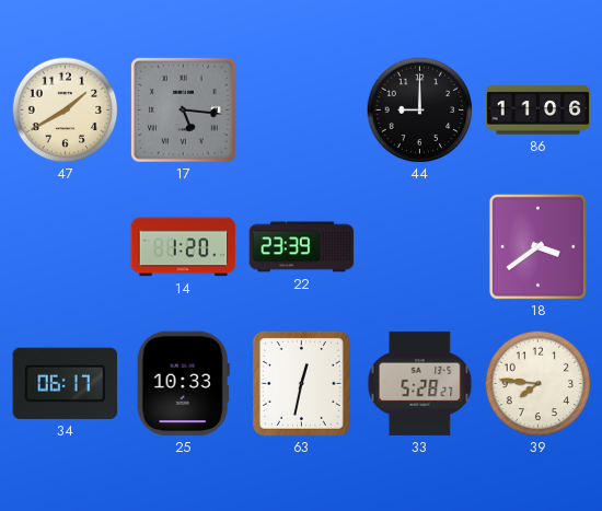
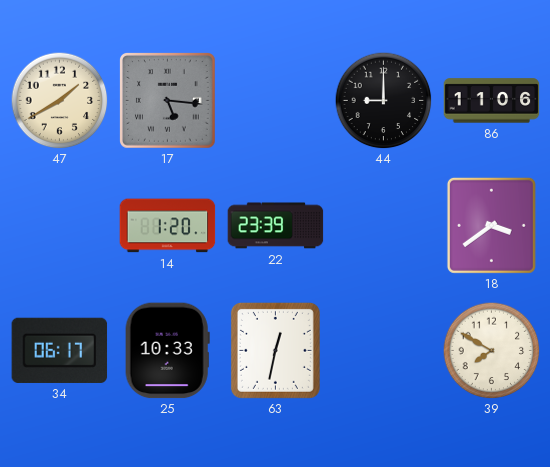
33: 5:28 -> none (420, 383)
39: 7:46 -> 7:50 (491, 350)
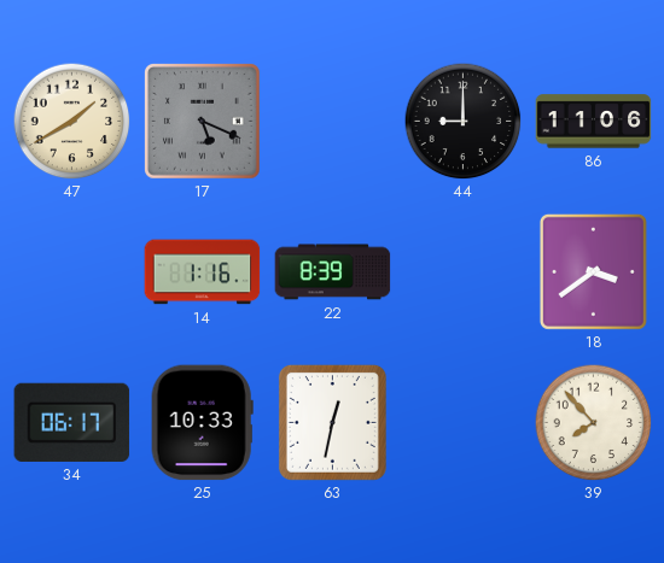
17: 5:16 -> 5:19 (203, 122)
14: 1:20 -> 1:16 (203, 272)
22: 23:39 -> 8:39 (333, 272)
39: 7:50 -> 7:53 (593, 422)
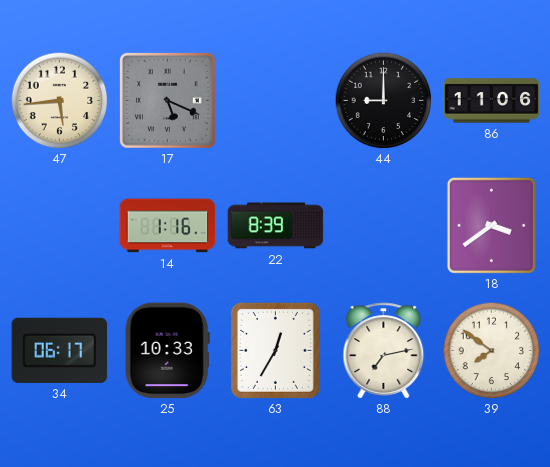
47: 1:40 -> 5:44 (59, 100)
63: 12:32 -> 12:35 (275, 350)
88: none -> 7:13 (384, 351)
39: 7:53 -> 7:51 (491, 350)
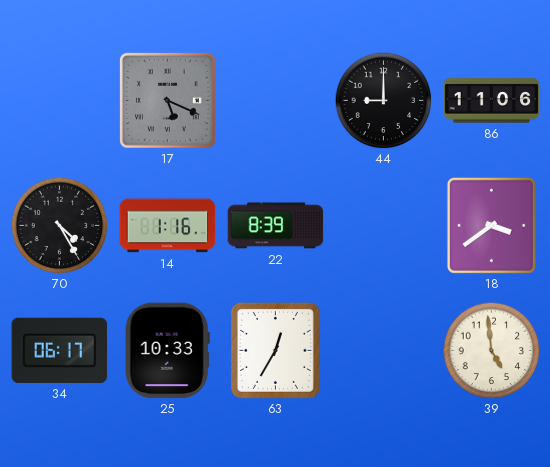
47: 5:44 -> none (59, 100)
70: none -> 4:25 (59, 225)
88: 7:13 -> none (384, 351)
39: 7:51 -> 4:59 (491, 350)
